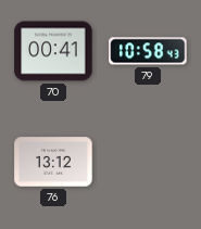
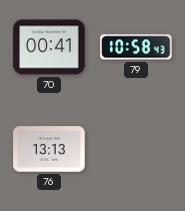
76: 13:12 -> 13:13 (49, 149)
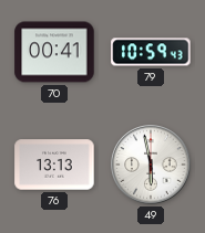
79: 10:58 -> 10:59 (151, 52)
49: none -> 5:58 (151, 165)
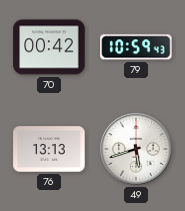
70: 00:41 -> 00:42 (49, 47)
49: 5:58 -> 5:42 (136, 149)
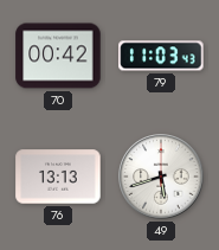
79: 10:59 -> 11:03 (161, 56)
